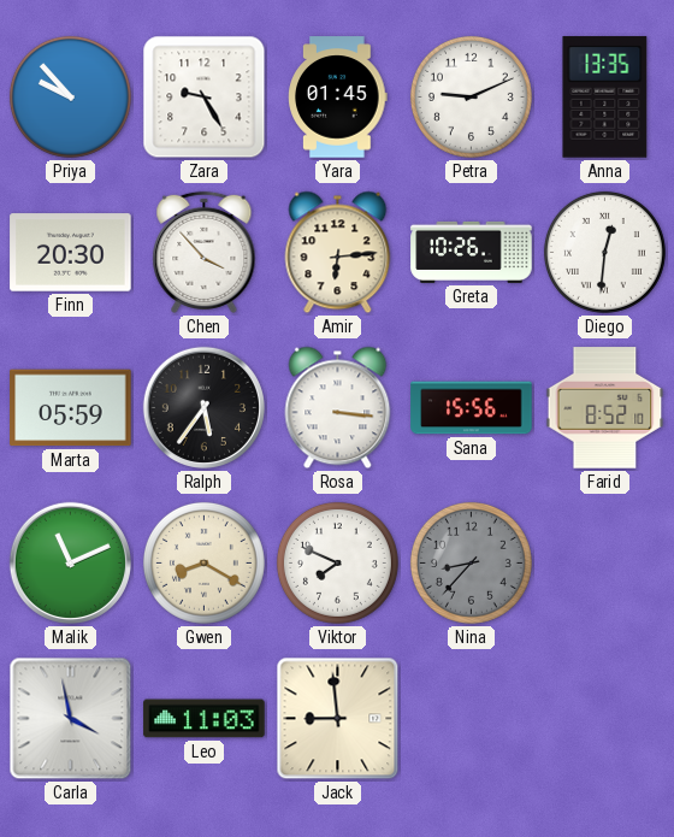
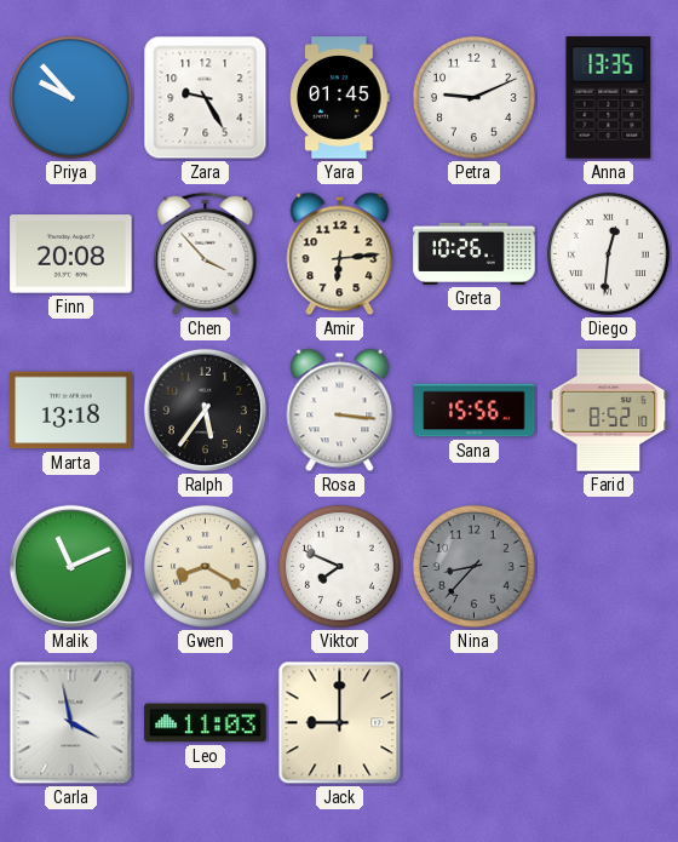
Finn: 20:30 -> 20:08 (71, 254)
Marta: 05:59 -> 13:18 (71, 411)
Jack: 8:59 -> 9:00 (340, 723)
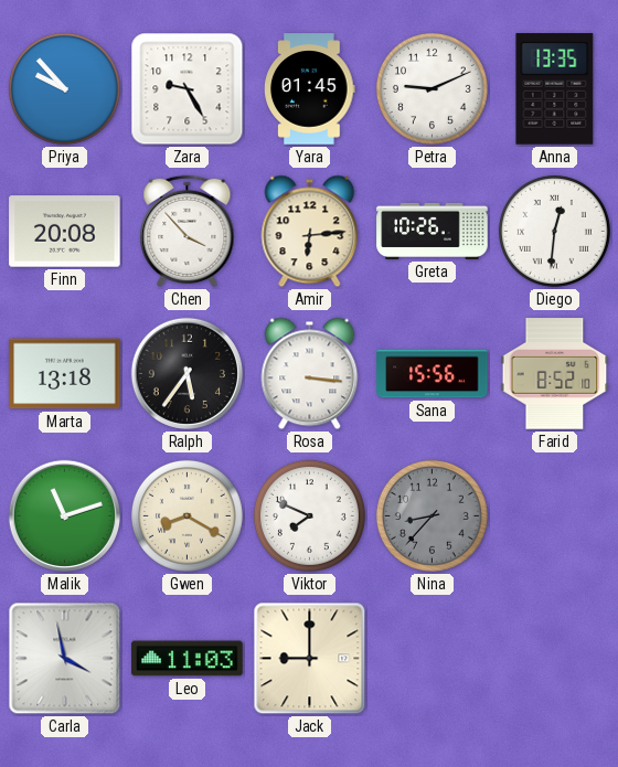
Malik: 11:11 -> 11:12 (64, 515)
